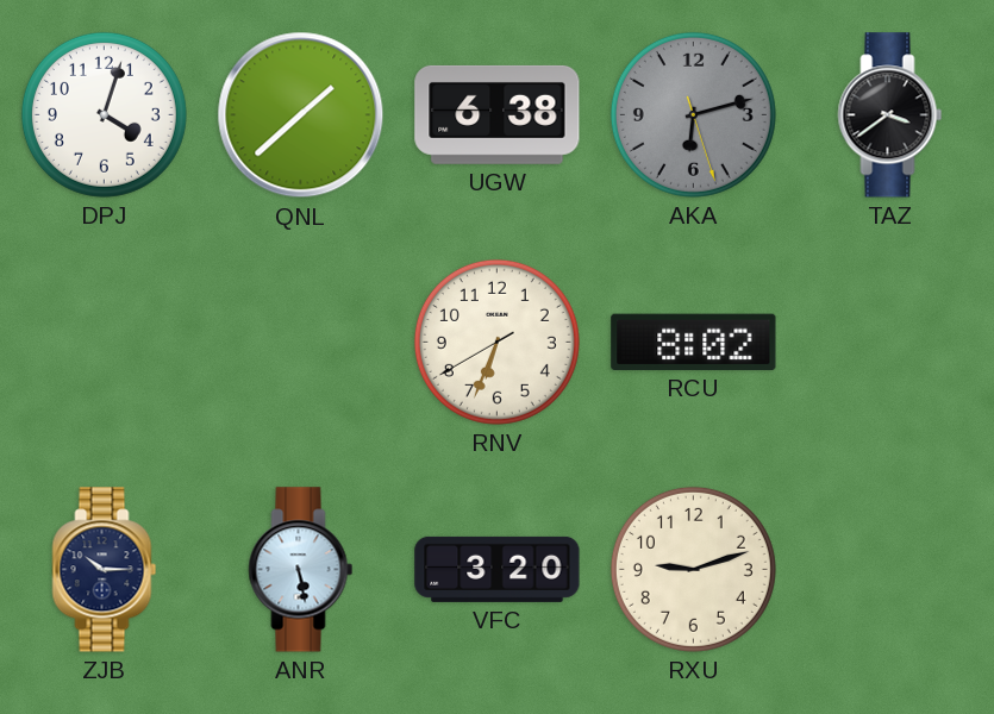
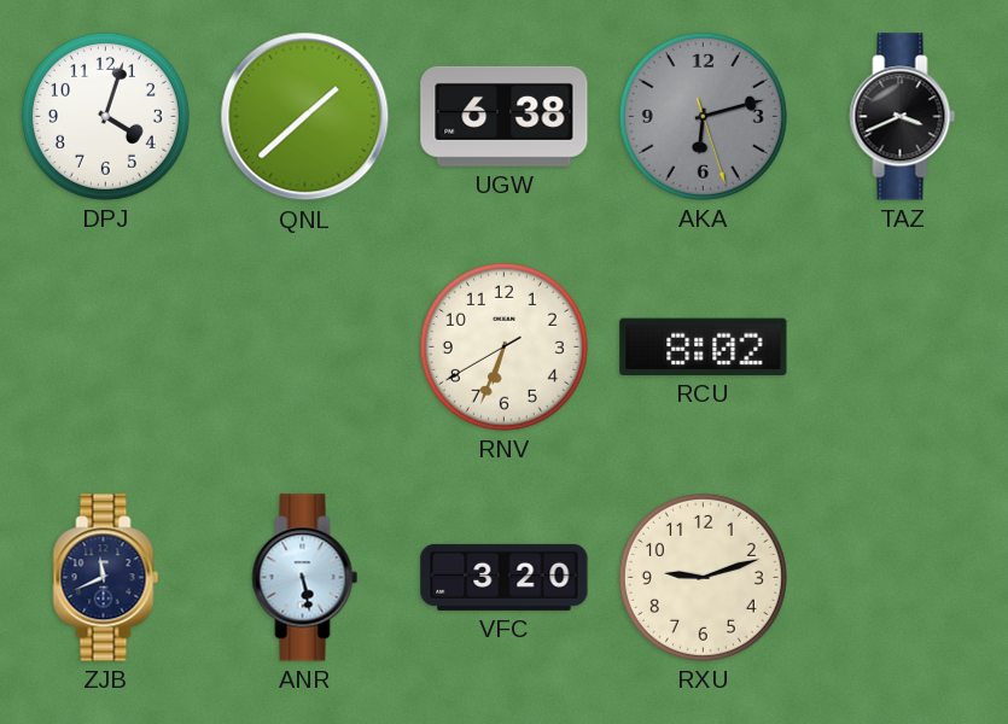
TAZ: 3:39 -> 3:41 (903, 117)
ZJB: 10:15 -> 11:41 (106, 578)
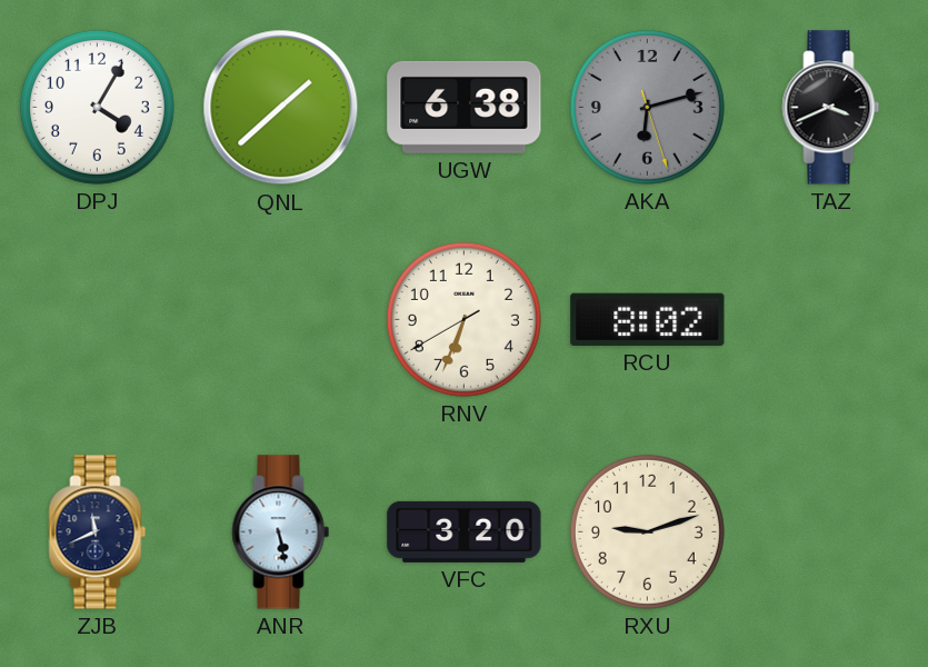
DPJ: 4:03 -> 4:05 (97, 107)
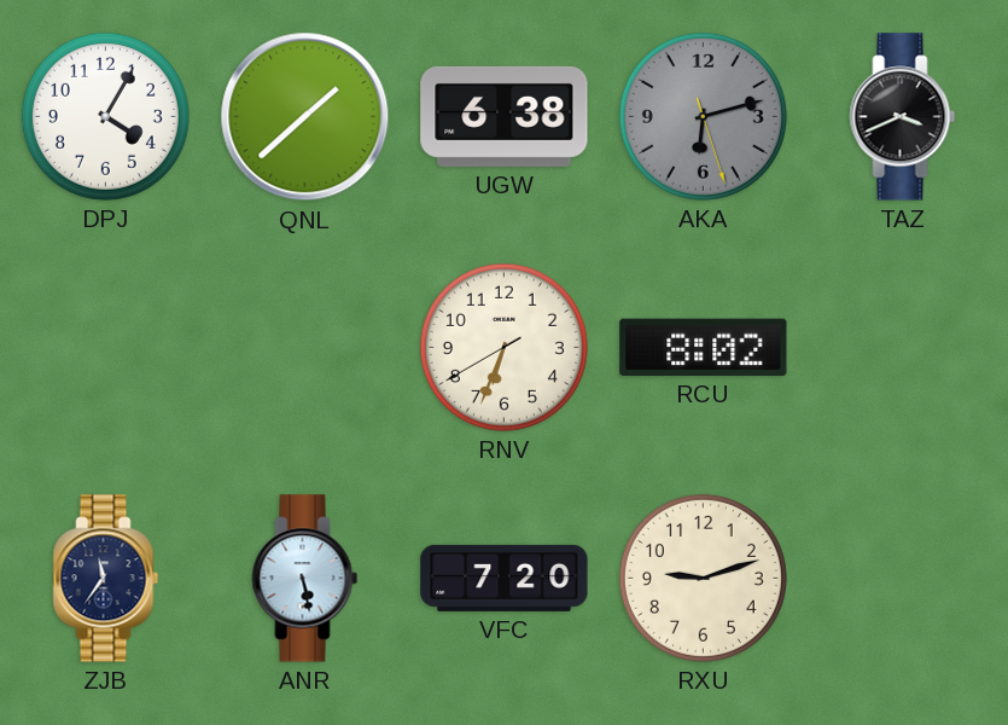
ZJB: 11:41 -> 11:36 (106, 579)
VFC: 3:20 -> 7:20 (505, 578)
